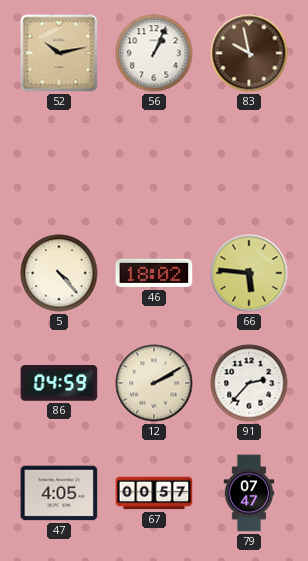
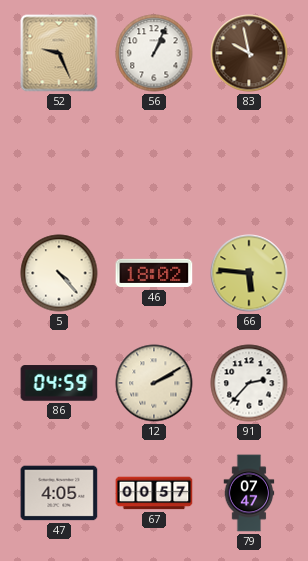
52: 10:13 -> 9:26 (59, 53)
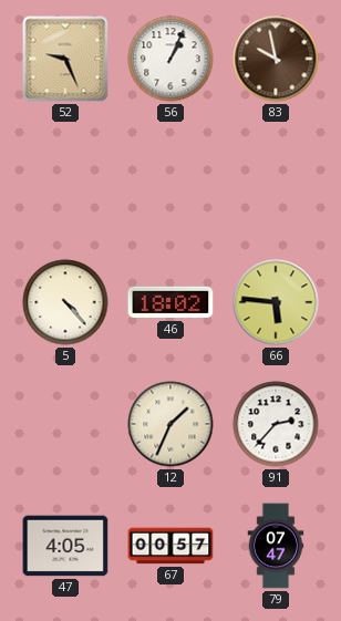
86: 04:59 -> none (59, 383)
12: 2:10 -> 1:34 (170, 424)
